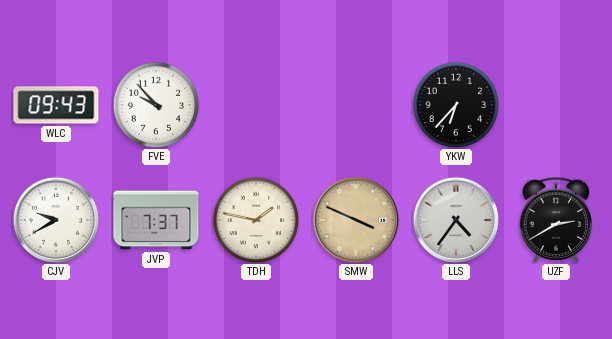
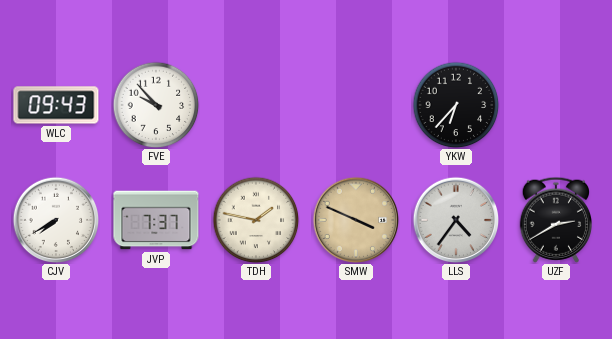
CJV: 9:40 -> 7:40 (56, 220)
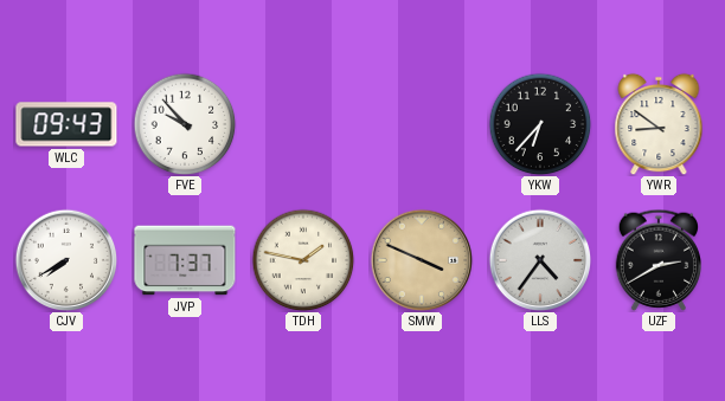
YWR: none -> 8:51 (659, 124)
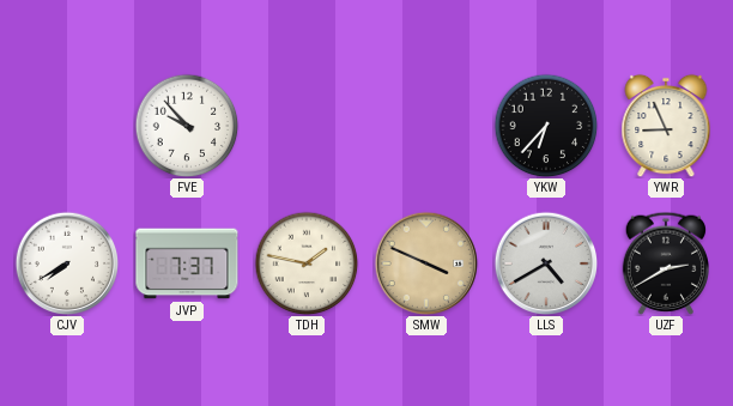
WLC: 09:43 -> none (66, 124)
YWR: 8:51 -> 8:56 (666, 126)
LLS: 4:36 -> 4:40 (546, 263)
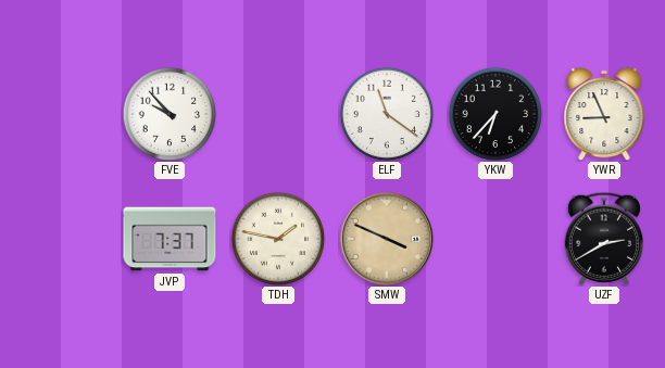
ELF: none -> 11:21 (387, 114)
CJV: 7:40 -> none (67, 263)
LLS: 4:40 -> none (546, 263)
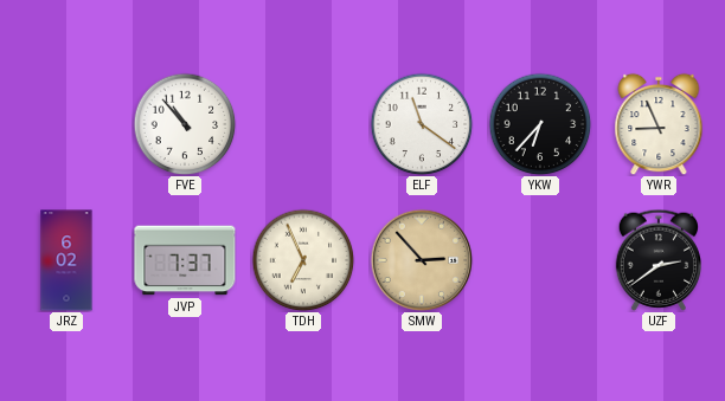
FVE: 9:53 -> 10:53 (185, 124)
JRZ: none -> 6:02 (66, 260)
TDH: 1:47 -> 6:56 (303, 260)
SMW: 3:49 -> 2:53 (422, 260)
UZF: 2:40 -> 2:39 (657, 260)
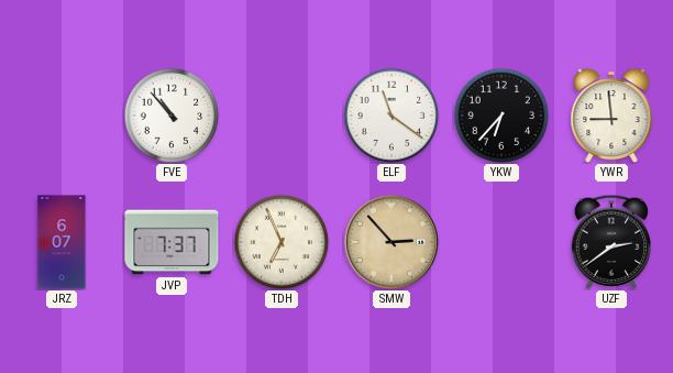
YWR: 8:56 -> 8:59 (611, 116)
JRZ: 6:02 -> 6:07 (62, 242)
